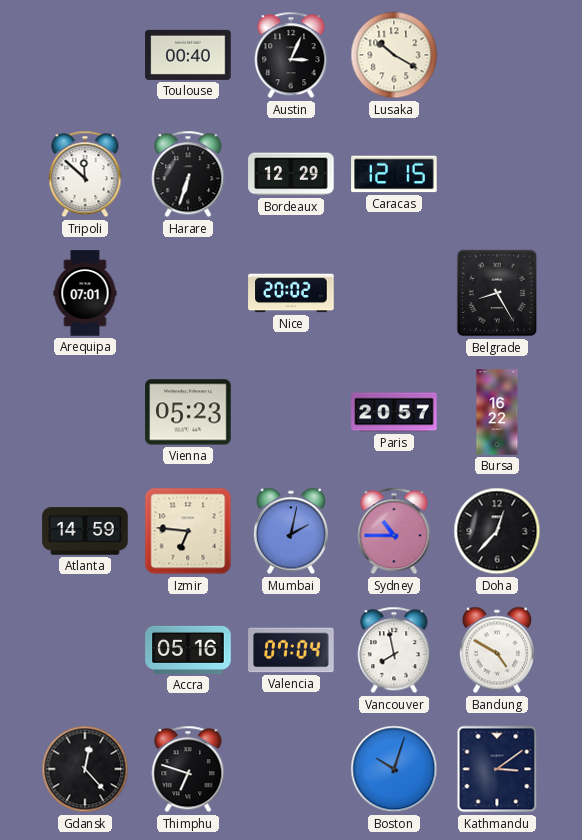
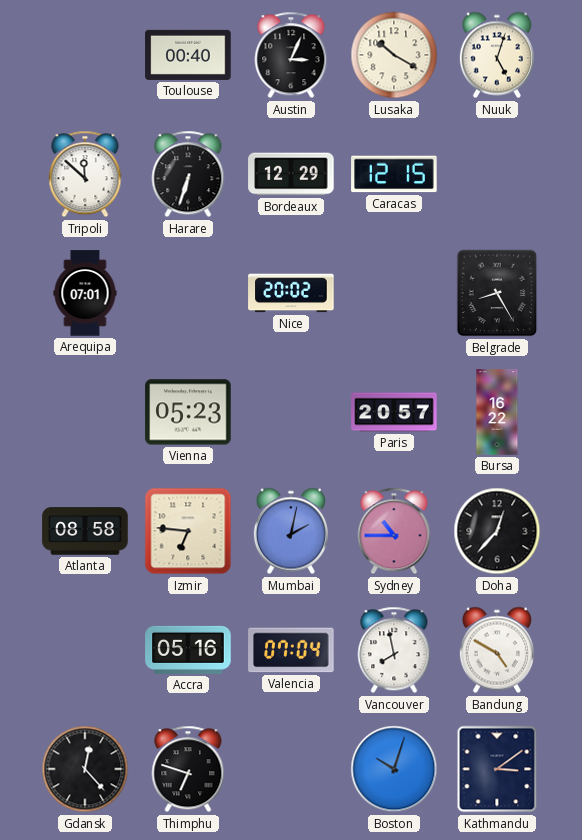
Nuuk: none -> 5:03 (497, 55)
Atlanta: 14:59 -> 08:58 (85, 531)
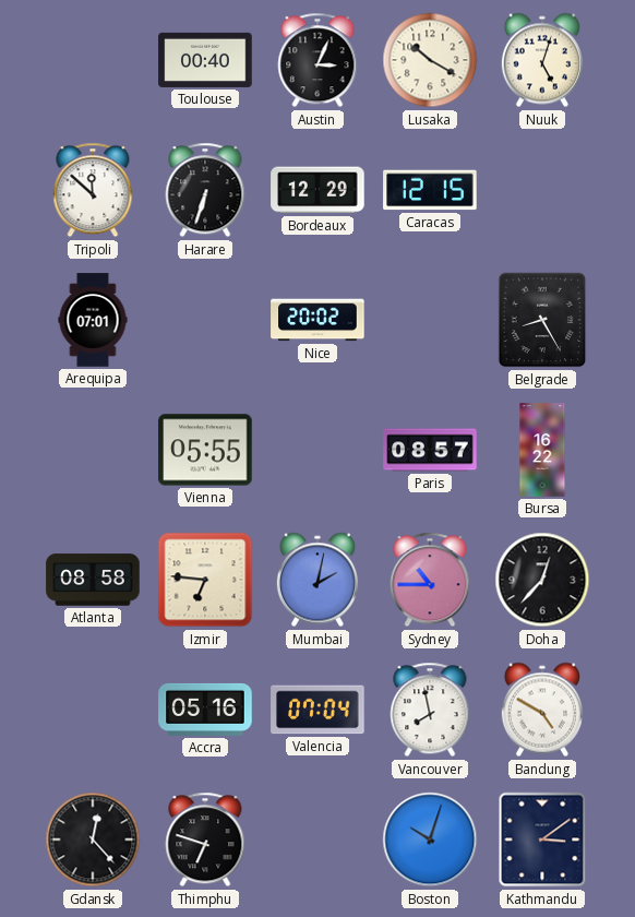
Vienna: 05:23 -> 05:55 (205, 450)
Paris: 20:57 -> 08:57 (430, 450)
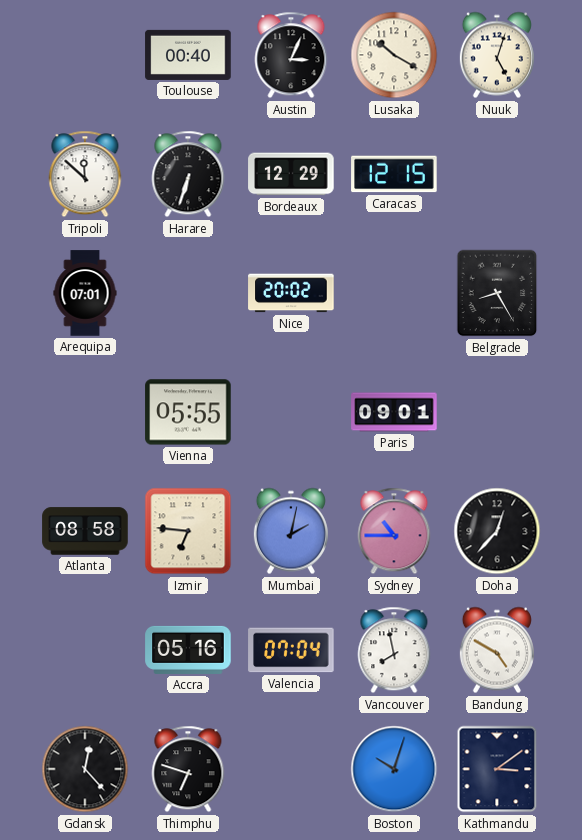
Paris: 08:57 -> 09:01 (394, 412)
Bursa: 16:22 -> none (542, 450)
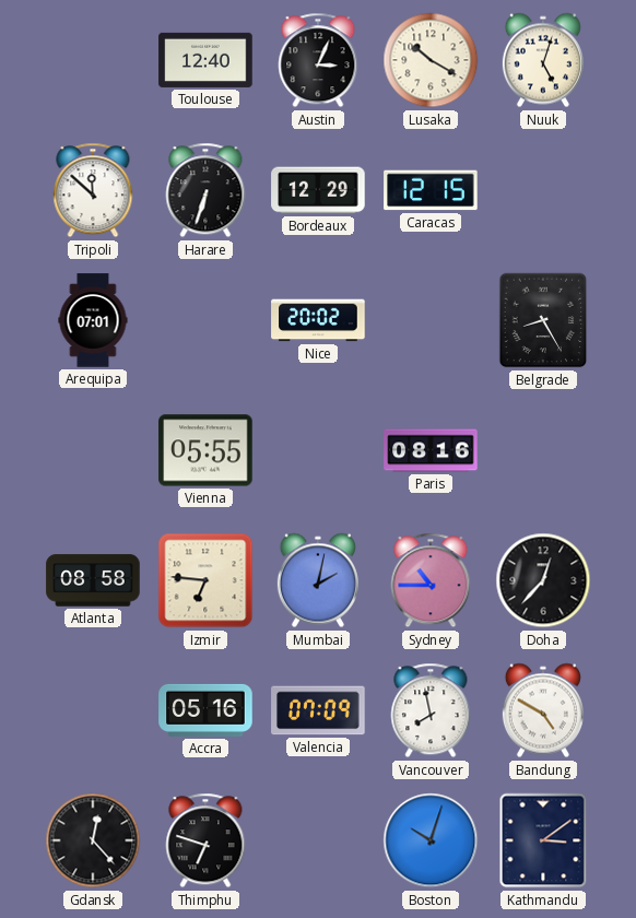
Toulouse: 00:40 -> 12:40 (205, 60)
Paris: 09:01 -> 08:16 (431, 450)
Valencia: 07:04 -> 07:09 (318, 710)
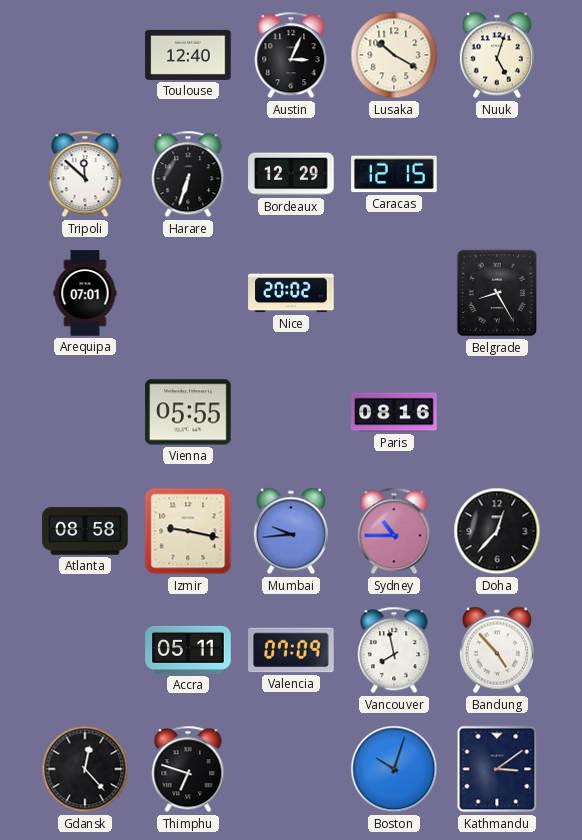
Izmir: 6:46 -> 9:17 (188, 531)
Mumbai: 2:02 -> 9:44 (291, 531)
Accra: 05:16 -> 05:11 (188, 650)
Bandung: 4:50 -> 4:53 (497, 650)
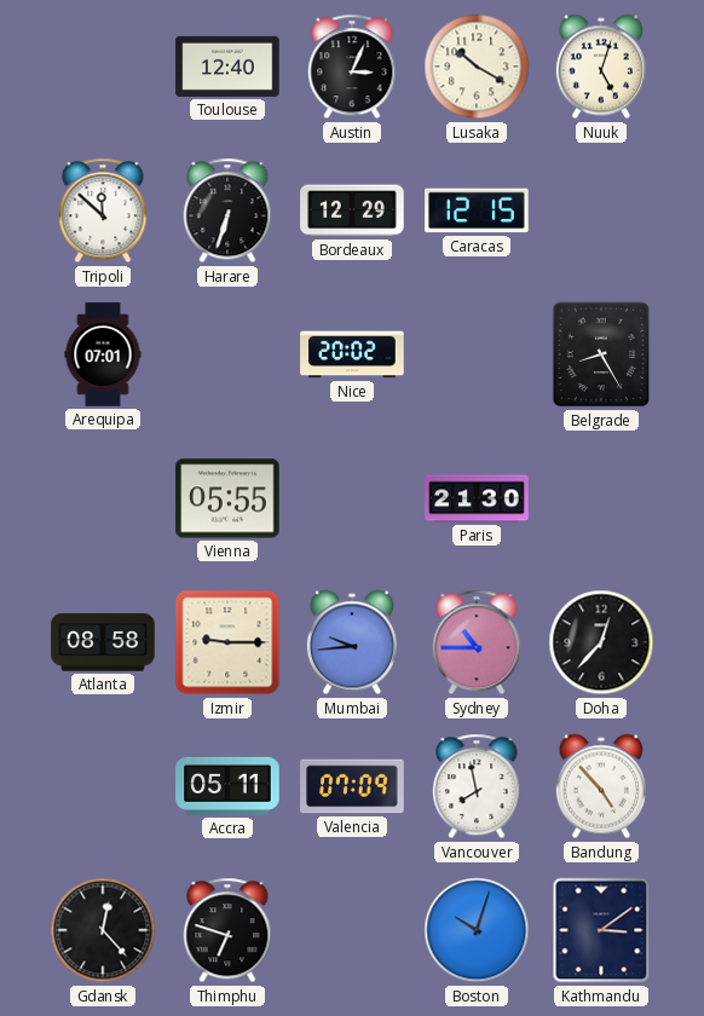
Paris: 08:16 -> 21:30 (477, 498)
Izmir: 9:17 -> 9:15 (227, 642)
